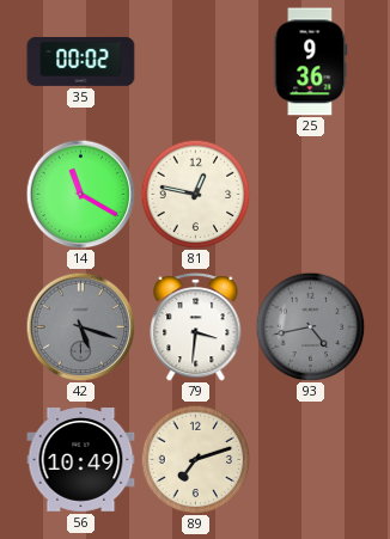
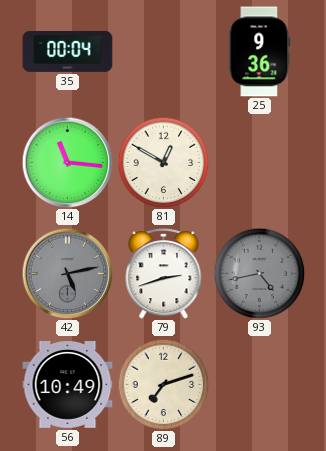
35: 00:02 -> 00:04 (68, 51)
14: 11:20 -> 11:16 (67, 162)
81: 12:47 -> 12:50 (163, 162)
42: 5:18 -> 5:13 (67, 273)
79: 3:31 -> 2:42 (164, 274)
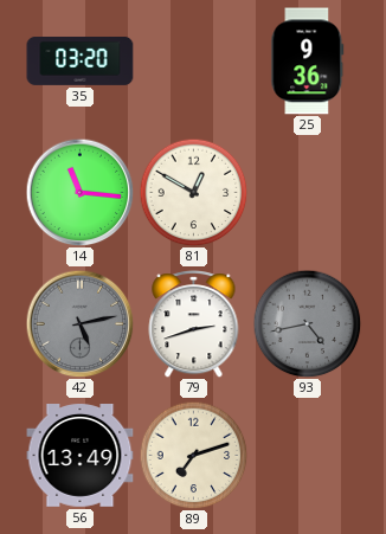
35: 00:04 -> 03:20 (81, 60)
56: 10:49 -> 13:49 (81, 456)
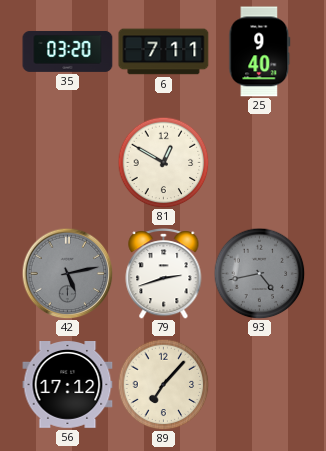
6: none -> 7:11 (164, 52)
25: 9:36 -> 9:40 (260, 52)
14: 11:16 -> none (79, 192)
56: 13:49 -> 17:12 (68, 385)
89: 7:12 -> 7:07 (163, 384)
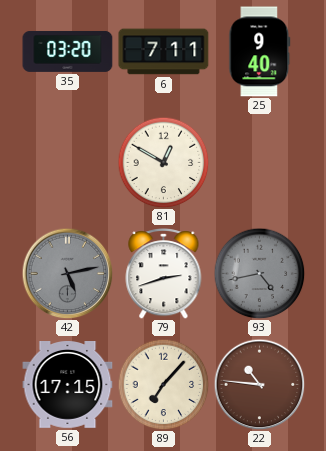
56: 17:12 -> 17:15 (68, 385)
22: none -> 10:46 (259, 384)
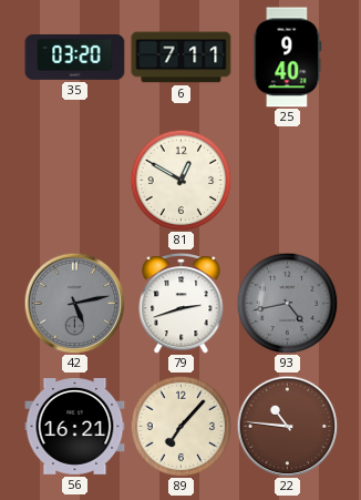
56: 17:15 -> 16:21 (75, 427)
